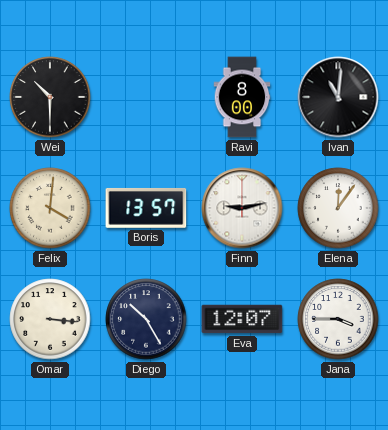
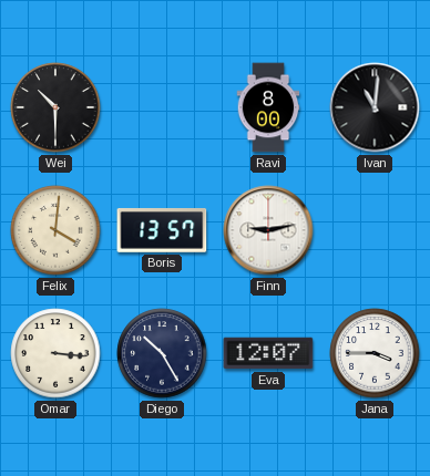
Elena: 12:06 -> none (338, 208)
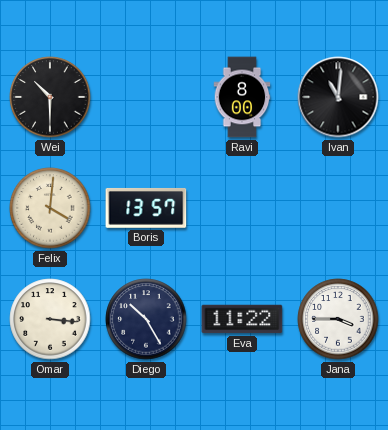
Finn: 9:13 -> none (268, 230)
Eva: 12:07 -> 11:22 (242, 319)
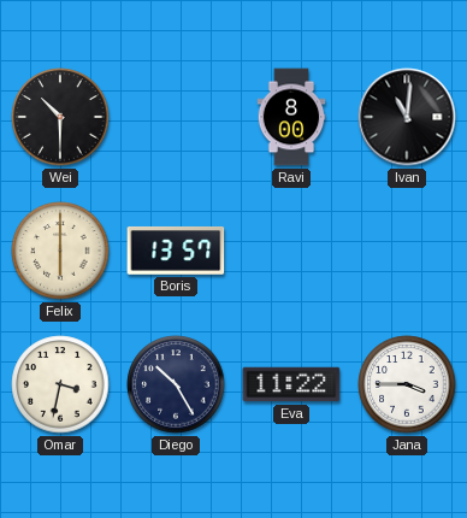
Felix: 4:01 -> 6:00 (60, 251)
Omar: 3:16 -> 3:32 (60, 384)
